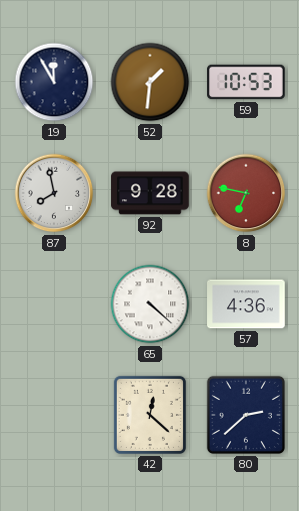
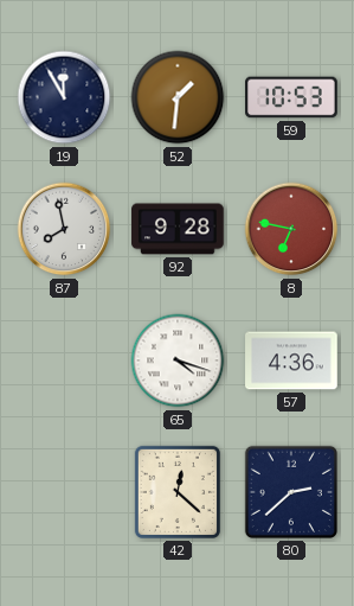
65: 4:22 -> 4:18 (178, 361)
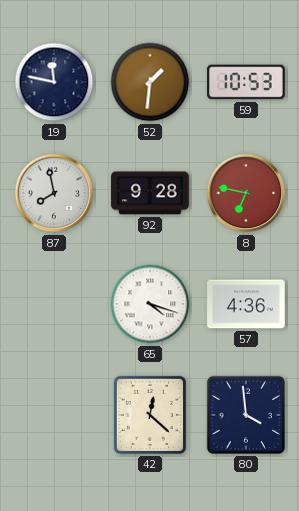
19: 11:55 -> 11:47 (54, 82)
80: 2:38 -> 3:59 (246, 415)
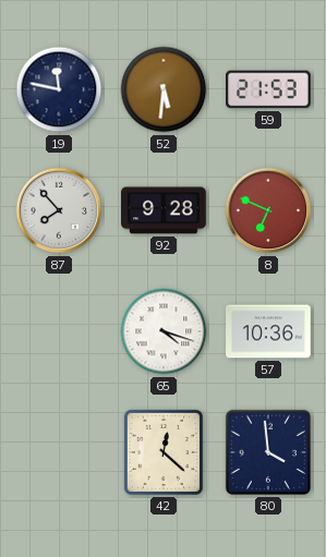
52: 1:31 -> 5:31 (164, 89)
59: 10:53 -> 21:53 (268, 89)
87: 7:58 -> 7:53 (59, 210)
8: 6:47 -> 6:49 (268, 210)
57: 4:36 -> 10:36 (268, 331)
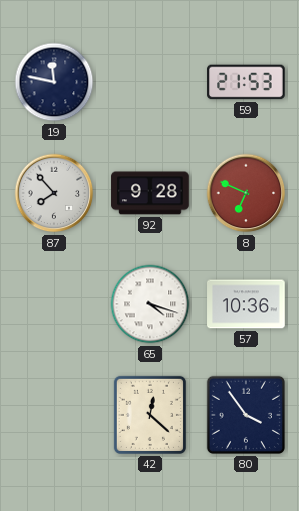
52: 5:31 -> none (164, 89)
80: 3:59 -> 3:54 (246, 415)
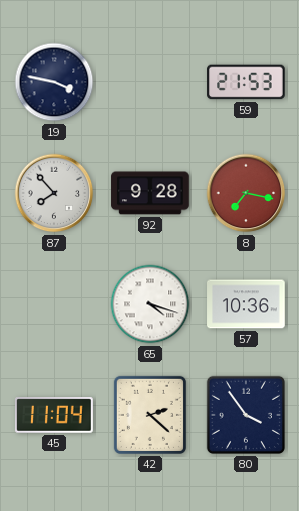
19: 11:47 -> 3:47 (54, 82)
8: 6:49 -> 7:17 (246, 193)
45: none -> 11:04 (54, 415)
42: 12:22 -> 2:22 (150, 415)
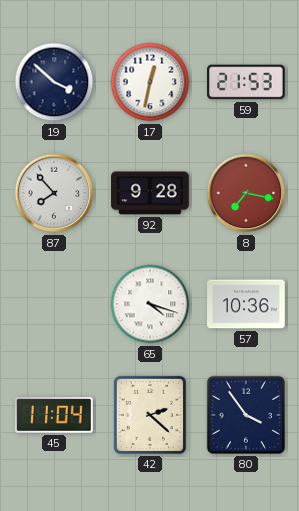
19: 3:47 -> 3:52 (54, 82)
17: none -> 12:32 (150, 82)
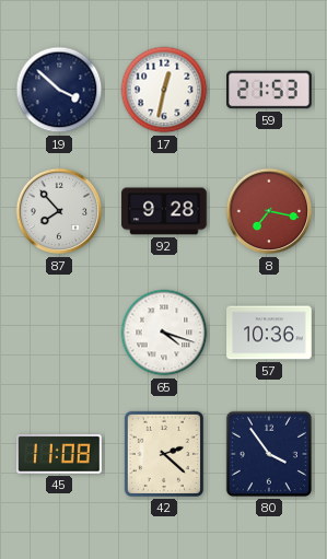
45: 11:04 -> 11:08 (59, 454)
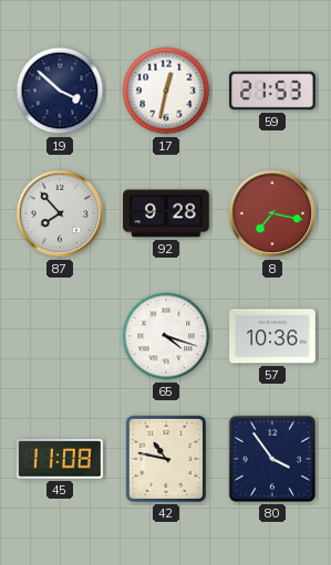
42: 2:22 -> 10:47 (166, 459)
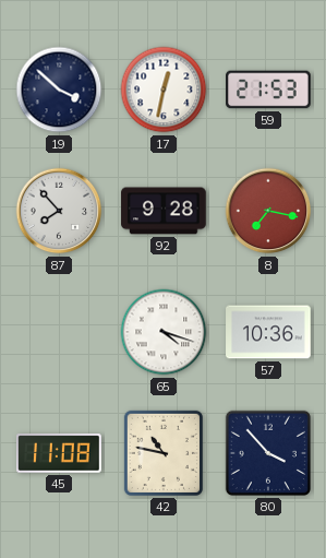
80: 3:54 -> 3:53 (268, 453)
